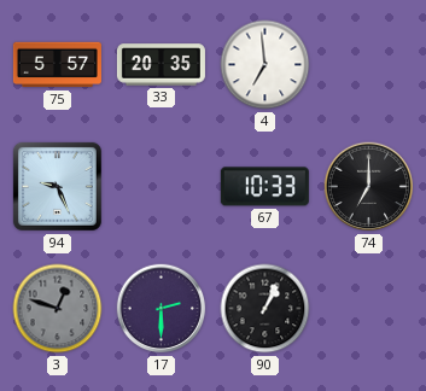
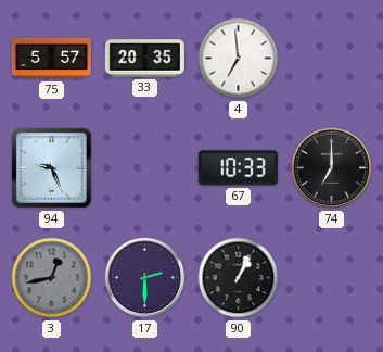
3: 12:48 -> 12:43 (52, 278)
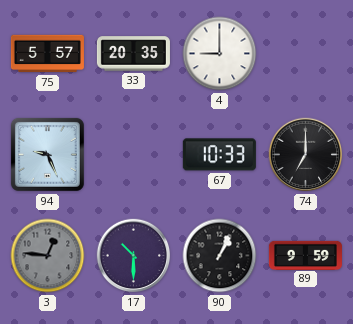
4: 6:59 -> 9:00 (220, 54)
3: 12:43 -> 12:46 (48, 256)
17: 2:30 -> 10:30 (134, 256)
89: none -> 9:59 (305, 255)
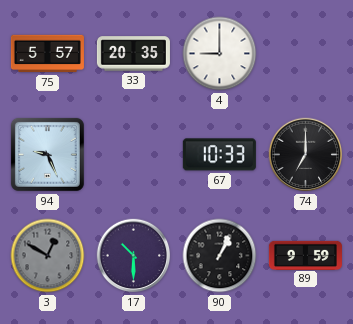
3: 12:46 -> 12:50 (48, 256)
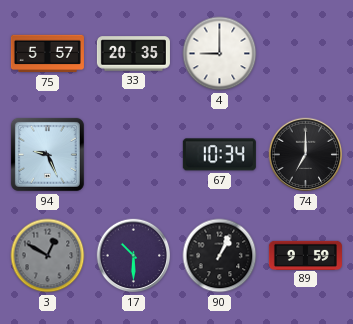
67: 10:33 -> 10:34 (219, 155)
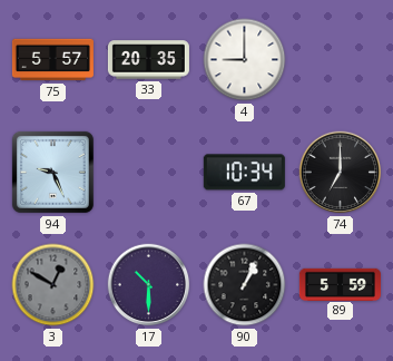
89: 9:59 -> 5:59 (340, 284)
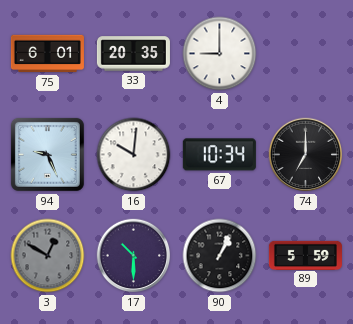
75: 5:57 -> 6:01 (47, 54)
16: none -> 10:01 (134, 155)
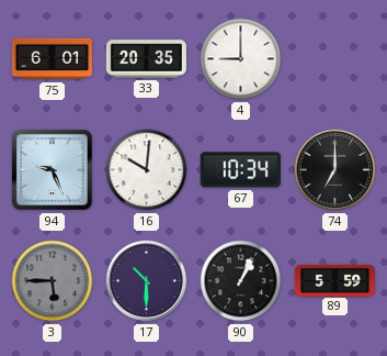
3: 12:50 -> 5:45 (53, 281)
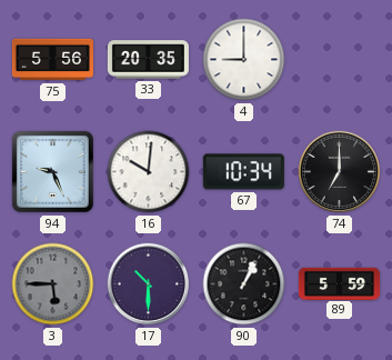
75: 6:01 -> 5:56 (52, 60)
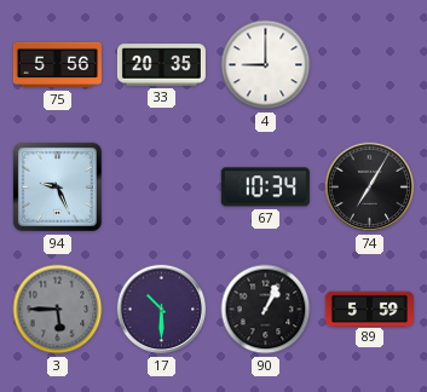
16: 10:01 -> none (149, 172)
74: 7:00 -> 7:05 (370, 188)
